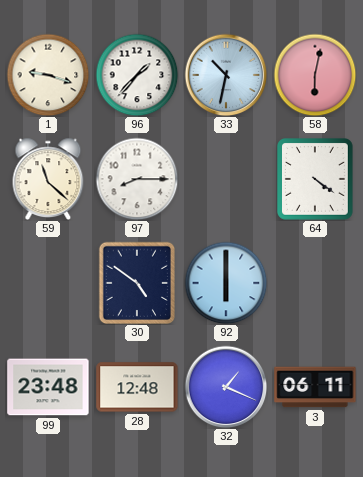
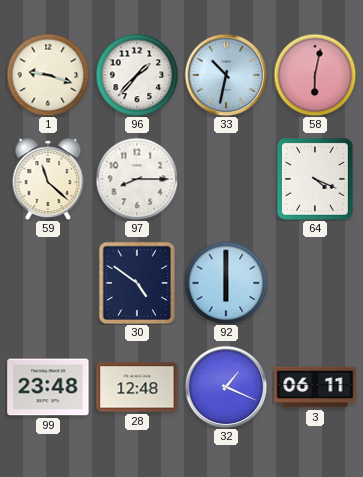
64: 4:21 -> 4:19 (316, 180)
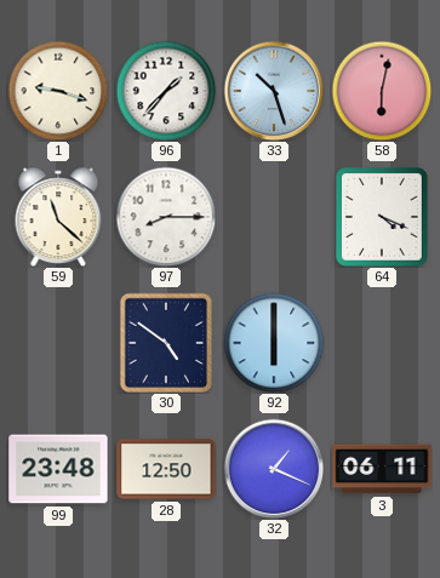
33: 10:32 -> 10:27 (274, 91)
28: 12:48 -> 12:50 (166, 469)
